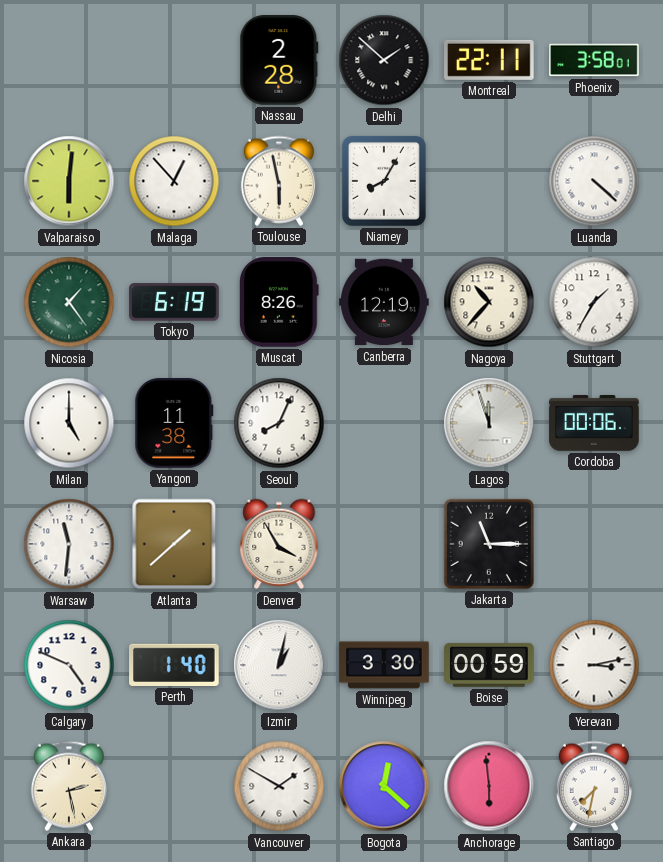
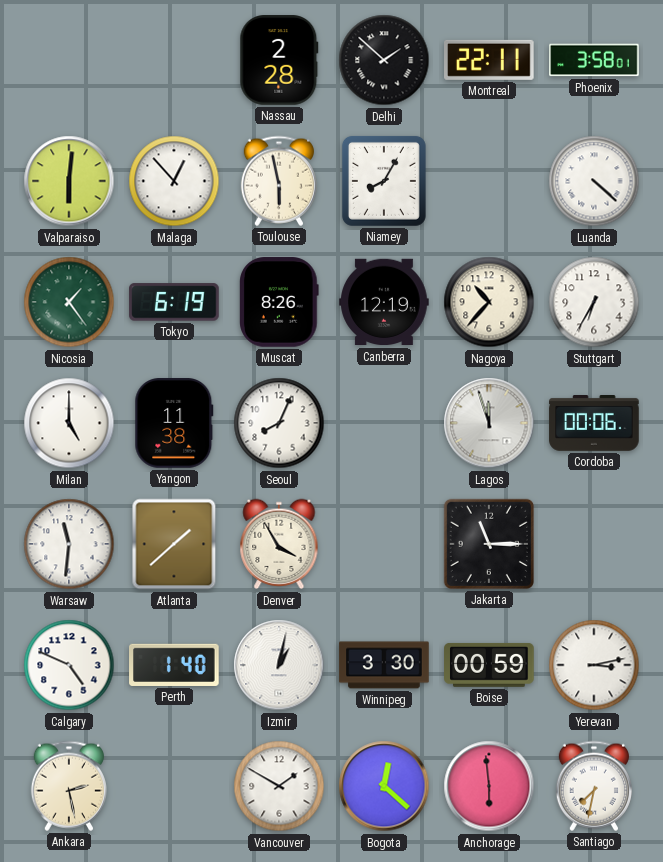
Stuttgart: 1:35 -> 6:35 (594, 302)
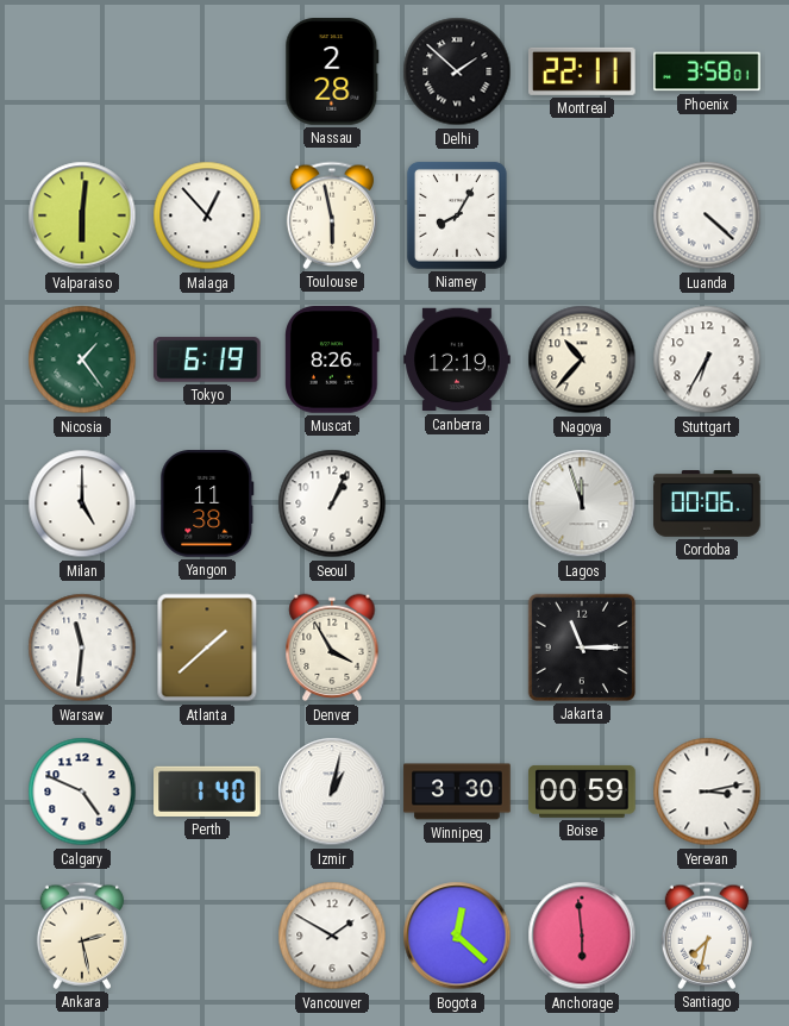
Seoul: 8:04 -> 1:04 (332, 503)
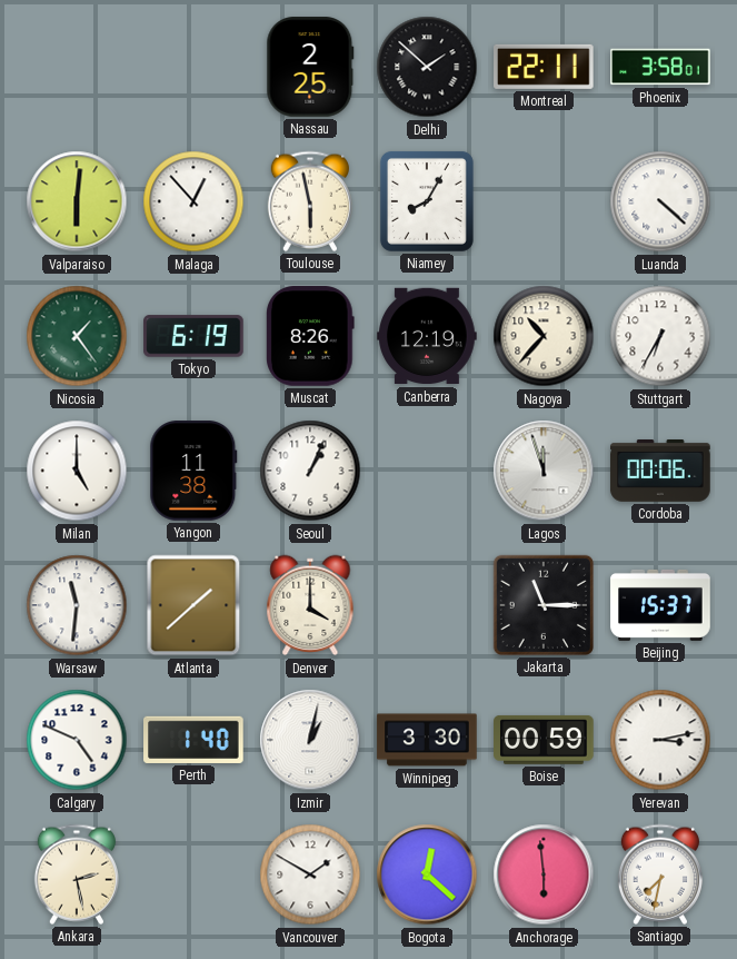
Nassau: 2:28 -> 2:25 (310, 67)
Denver: 3:55 -> 4:00 (310, 605)
Beijing: none -> 15:37 (660, 605)
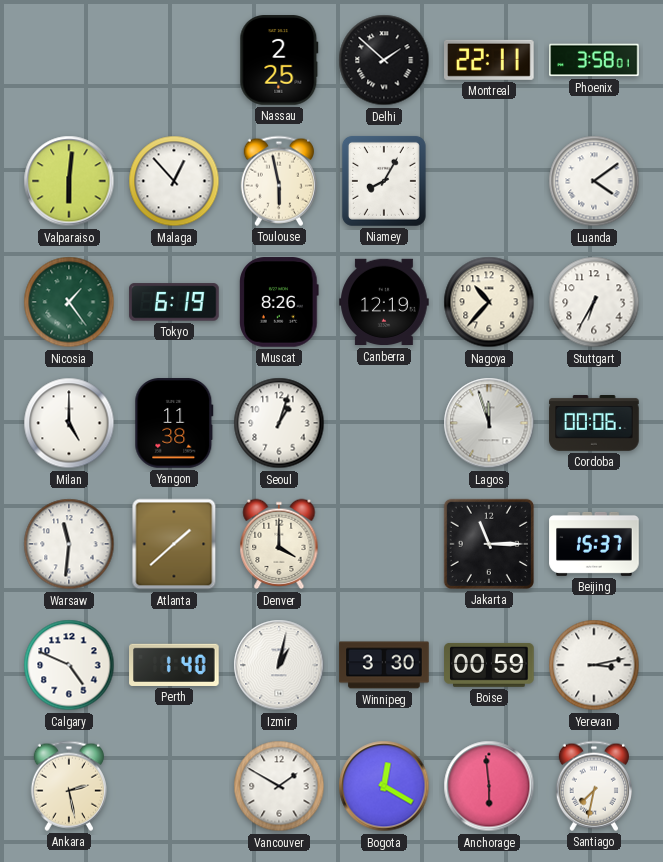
Luanda: 4:22 -> 4:09 (594, 181)
Seoul: 1:04 -> 1:03 (279, 423)
Bogota: 12:22 -> 12:20 (384, 786)
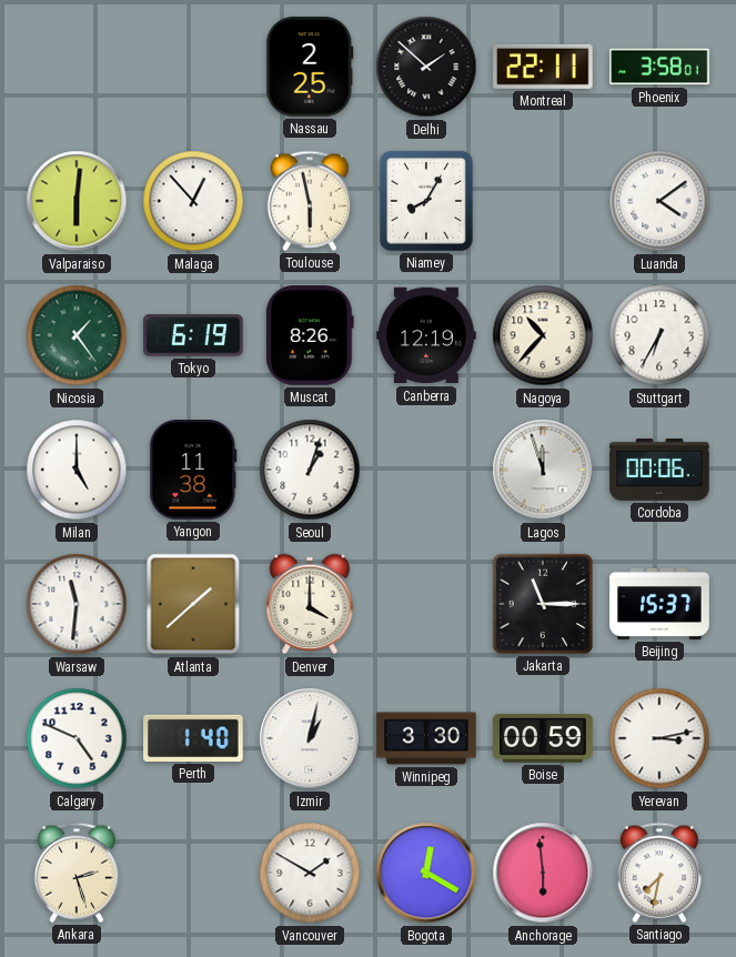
Ankara: 2:28 -> 2:27 (77, 873)
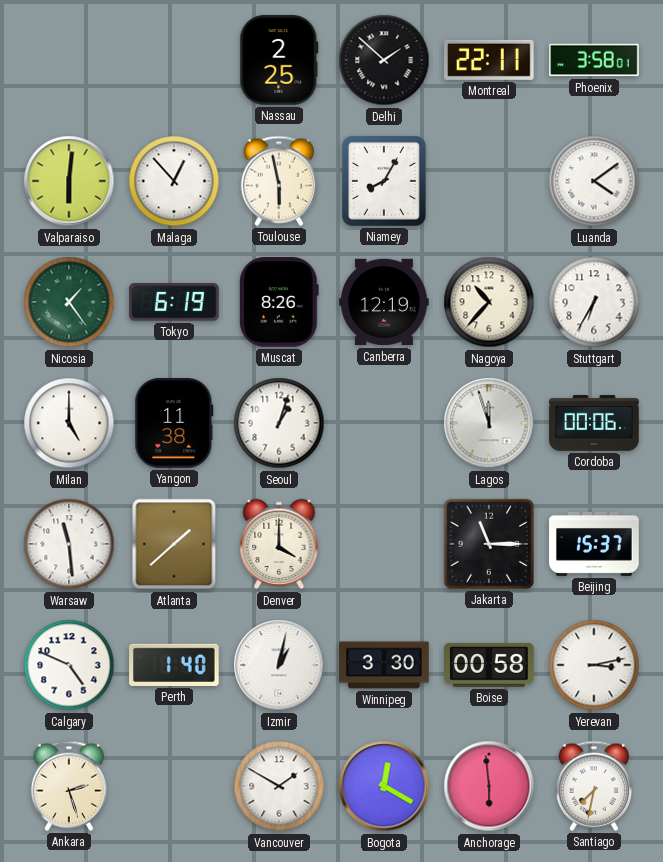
Warsaw: 11:31 -> 11:29 (69, 544)
Boise: 00:59 -> 00:58 (489, 665)
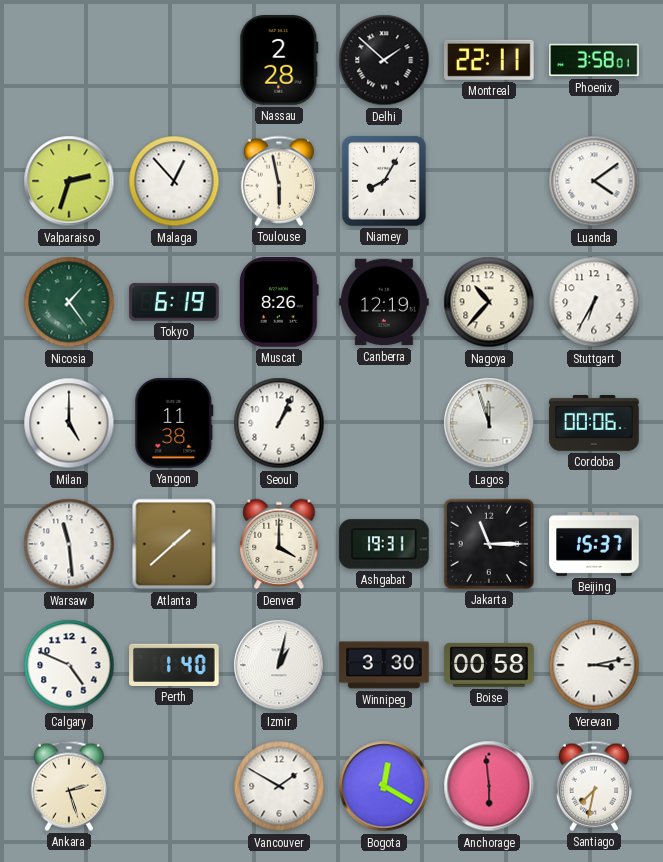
Nassau: 2:25 -> 2:28 (279, 60)
Valparaiso: 6:01 -> 2:33 (69, 181)
Seoul: 1:03 -> 1:04 (279, 423)
Ashgabat: none -> 19:31 (385, 544)
